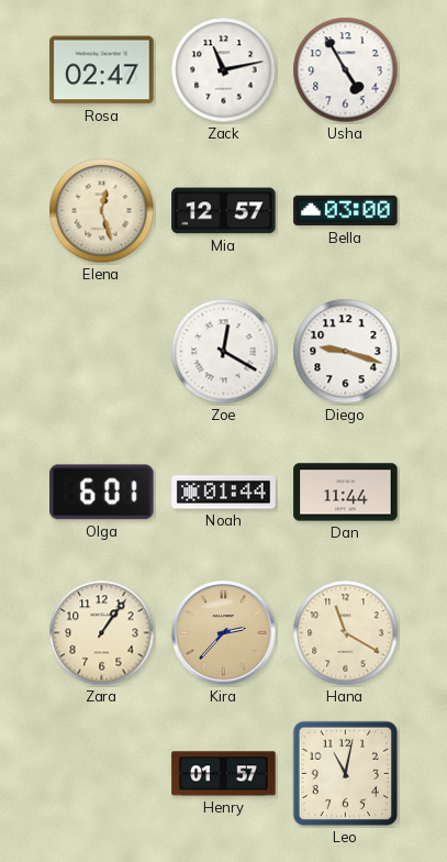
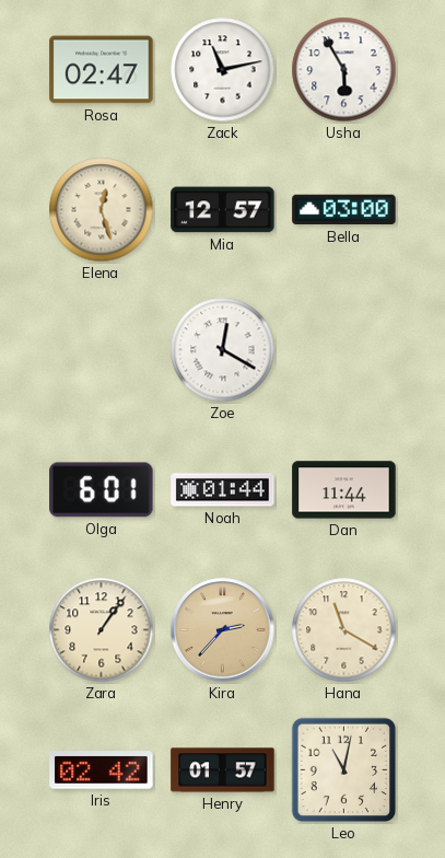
Usha: 4:55 -> 5:55 (344, 70)
Diego: 9:18 -> none (346, 352)
Iris: none -> 02:42 (102, 770)
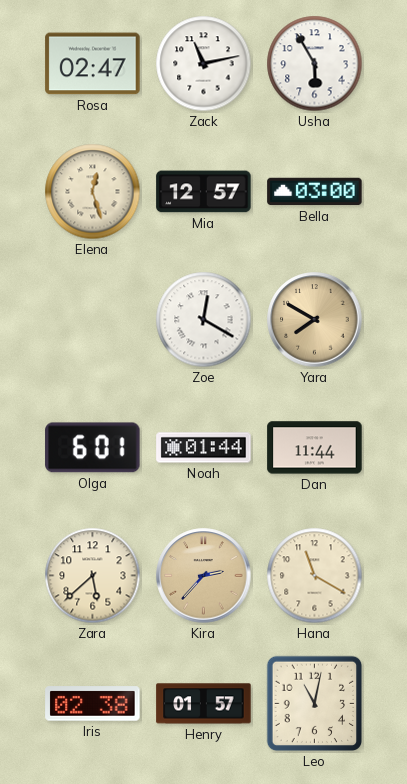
Yara: none -> 7:50 (315, 320)
Zara: 1:06 -> 5:38 (93, 576)
Iris: 02:42 -> 02:38 (93, 704)
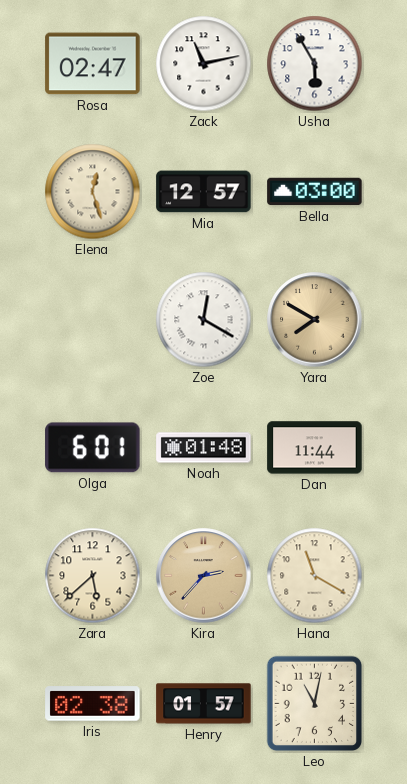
Noah: 01:44 -> 01:48 (204, 448)
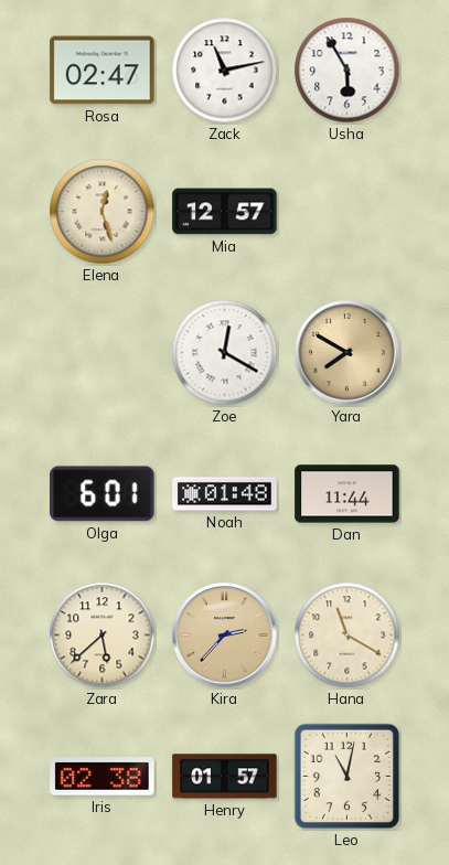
Bella: 03:00 -> none (315, 192)
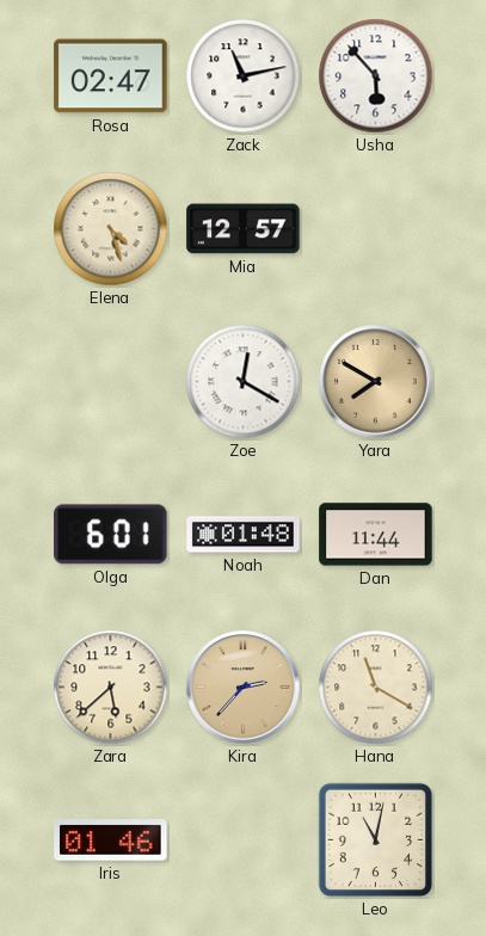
Usha: 5:55 -> 5:53 (376, 76)
Elena: 12:27 -> 4:27 (111, 229)
Iris: 02:38 -> 01:46 (111, 840)
Henry: 01:57 -> none (225, 777)
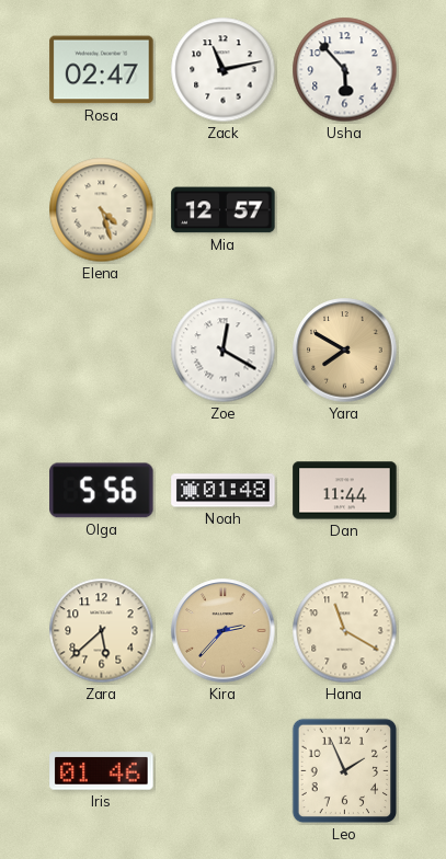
Olga: 6:01 -> 5:56 (102, 491)
Leo: 11:02 -> 1:56 (345, 771)
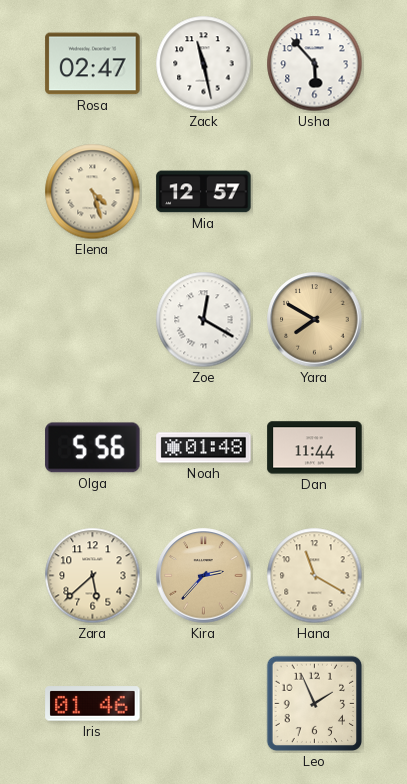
Zack: 11:13 -> 11:28 (204, 64)
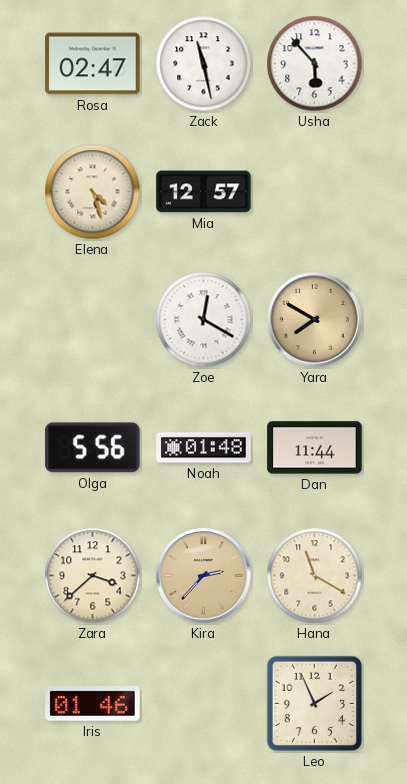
Zara: 5:38 -> 3:38 (93, 576)
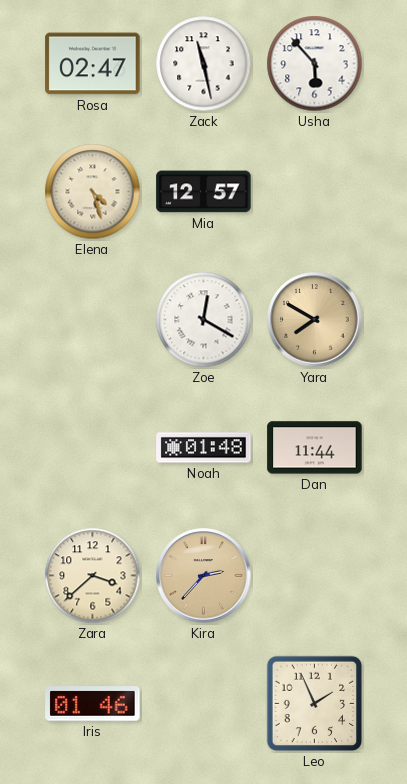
Olga: 5:56 -> none (93, 448)
Hana: 11:20 -> none (315, 576)
